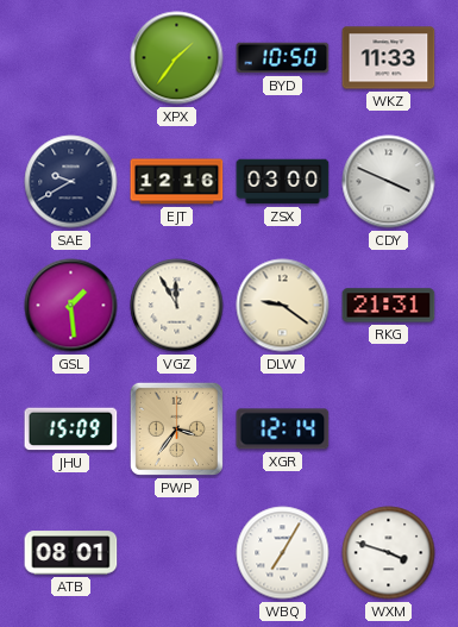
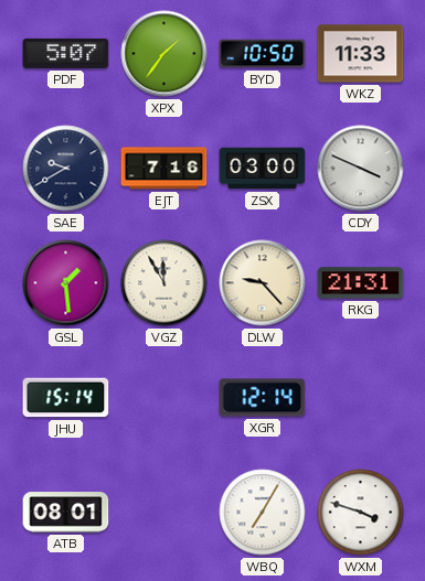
PDF: none -> 5:07 (66, 53)
EJT: 12:16 -> 7:16 (164, 169)
DLW: 9:21 -> 9:23 (263, 283)
JHU: 15:09 -> 15:14 (66, 398)
PWP: 3:36 -> none (176, 428)
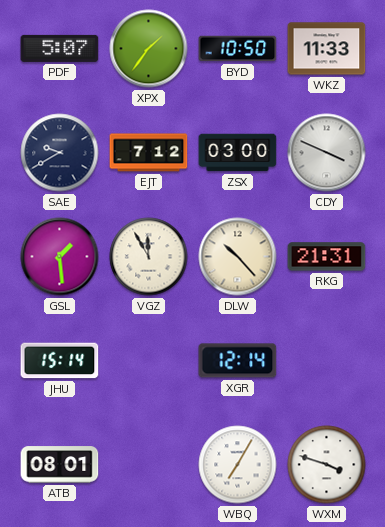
EJT: 7:16 -> 7:12 (149, 153)
DLW: 9:23 -> 10:23 (238, 257)
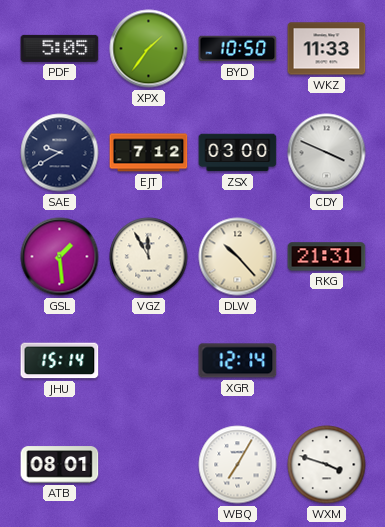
PDF: 5:07 -> 5:05 (60, 48)
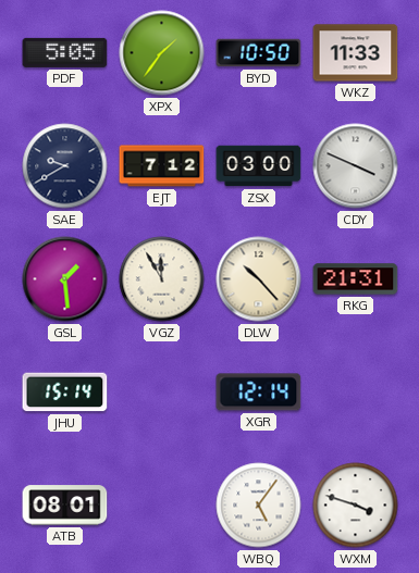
WBQ: 7:05 -> 5:06 (259, 506)
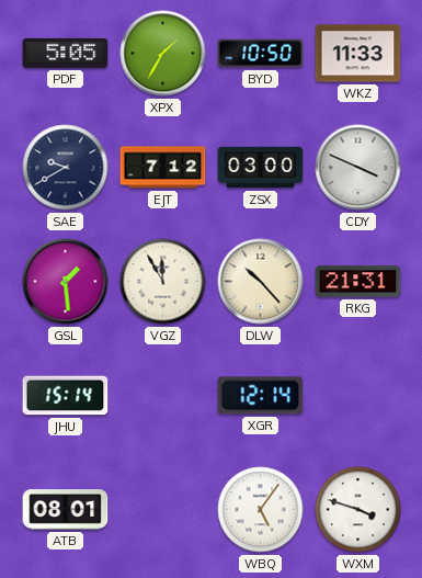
XPX: 1:36 -> 1:35 (163, 54)
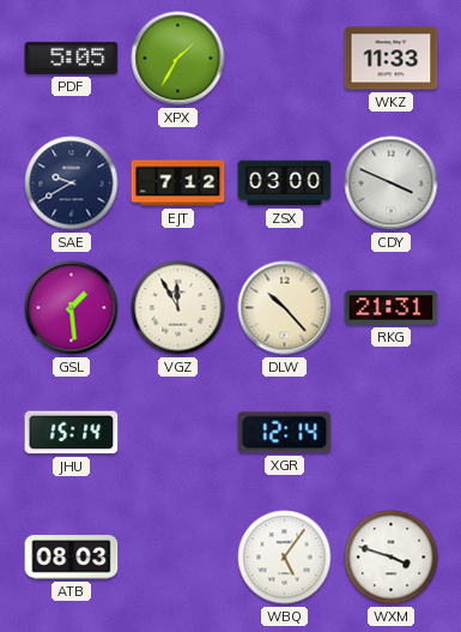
BYD: 10:50 -> none (261, 54)
ATB: 08:01 -> 08:03 (72, 558)
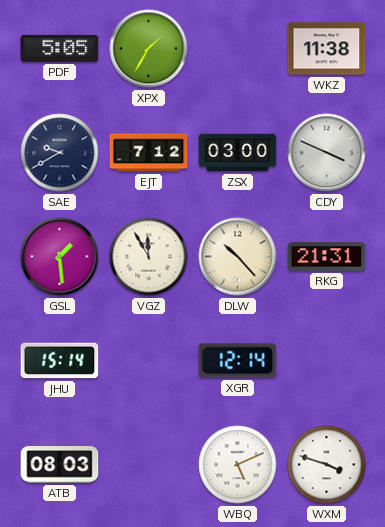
WKZ: 11:33 -> 11:38 (327, 49)
WBQ: 5:06 -> 5:11 (238, 465)
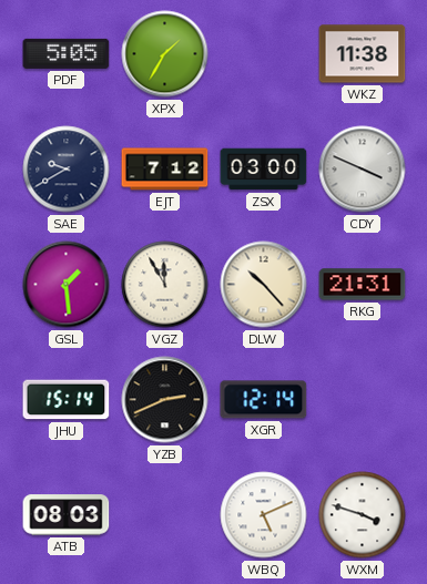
YZB: none -> 2:41 (165, 400)
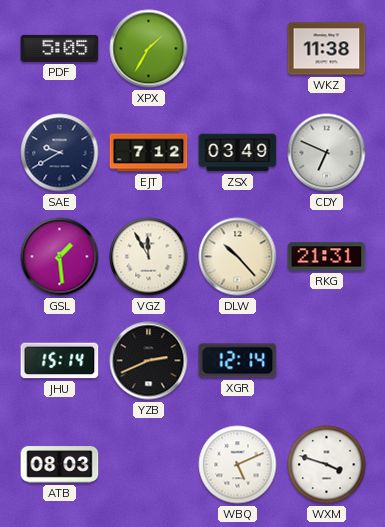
ZSX: 03:00 -> 03:49 (238, 153)
CDY: 3:49 -> 6:49 (327, 153)
